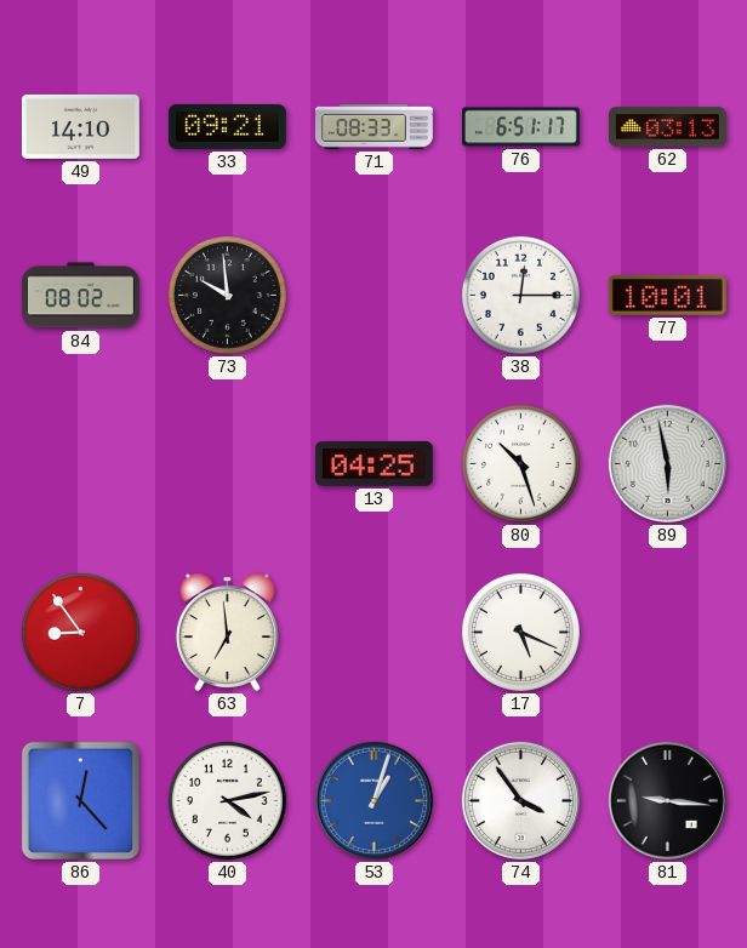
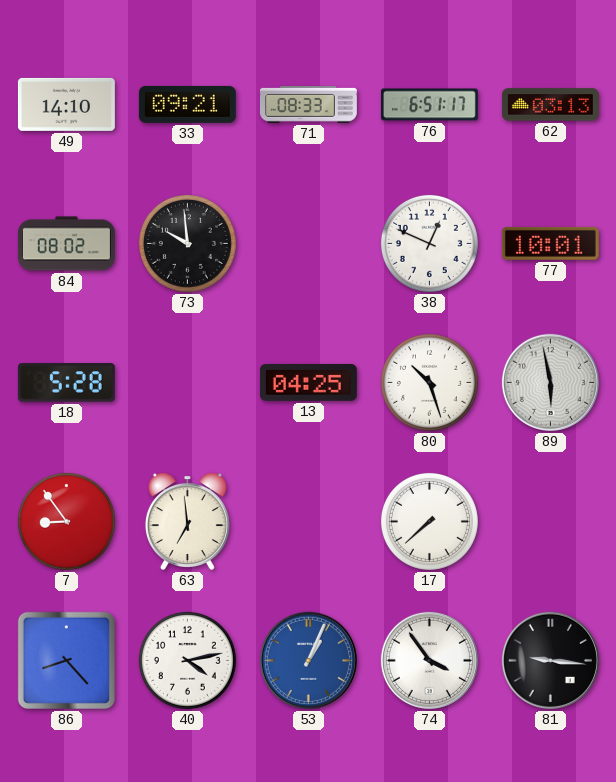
38: 12:15 -> 12:49 (429, 243)
18: none -> 5:28 (66, 383)
17: 5:19 -> 7:38 (429, 521)
86: 12:23 -> 8:23 (66, 660)
53: 1:03 -> 1:04 (308, 660)
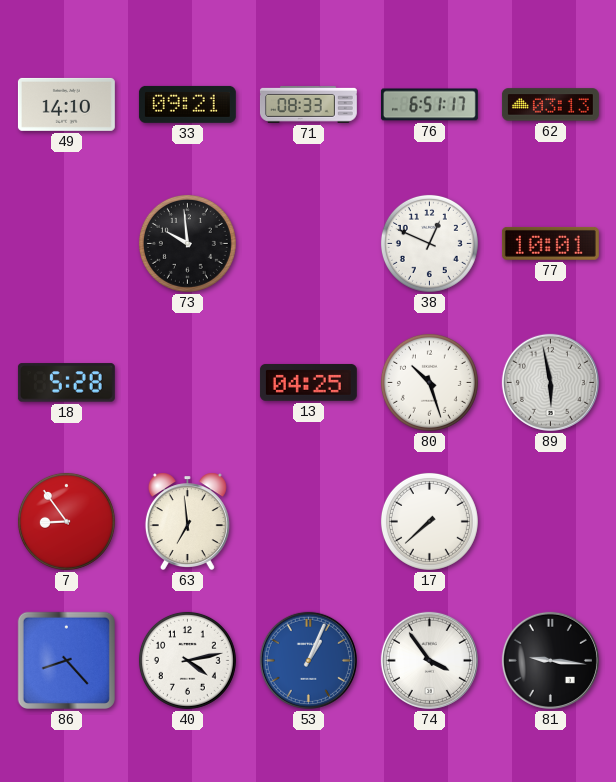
84: 08:02 -> none (66, 244)
